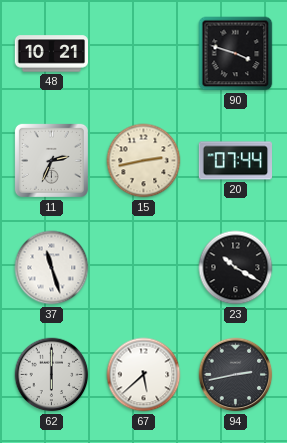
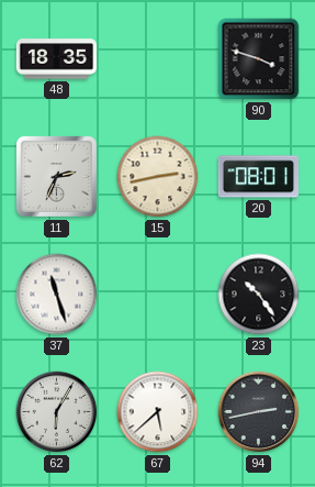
48: 10:21 -> 18:35 (56, 59)
20: 07:44 -> 08:01 (258, 177)
23: 10:20 -> 10:24 (259, 295)
62: 6:00 -> 6:05 (57, 412)
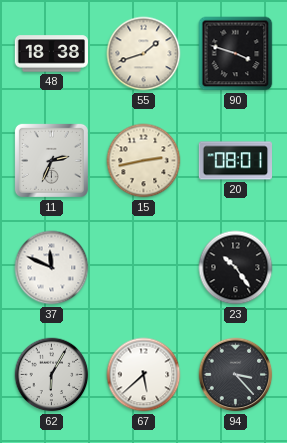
48: 18:35 -> 18:38 (51, 54)
55: none -> 1:42 (144, 54)
37: 11:27 -> 11:49 (52, 268)
94: 2:43 -> 3:23 (236, 375)
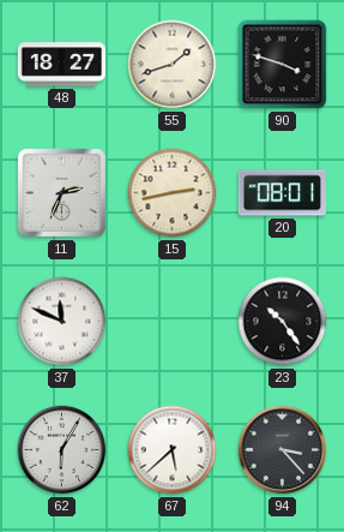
48: 18:38 -> 18:27 (61, 65)
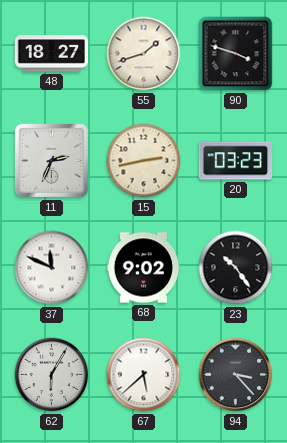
20: 08:01 -> 03:23 (235, 161)
68: none -> 9:02 (143, 268)
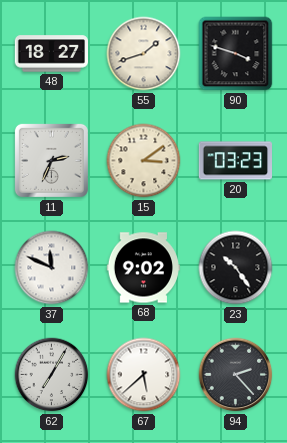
15: 2:43 -> 3:09 (144, 161)
62: 6:05 -> 7:05 (52, 375)
94: 3:23 -> 2:23 (236, 375)
